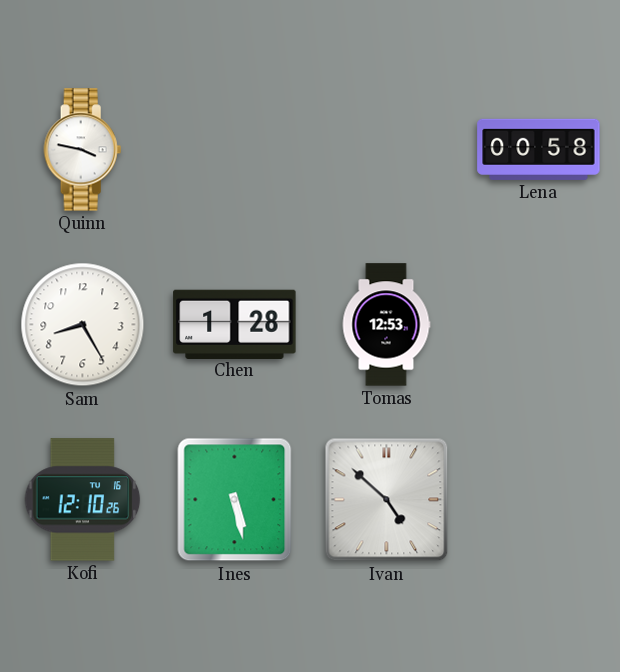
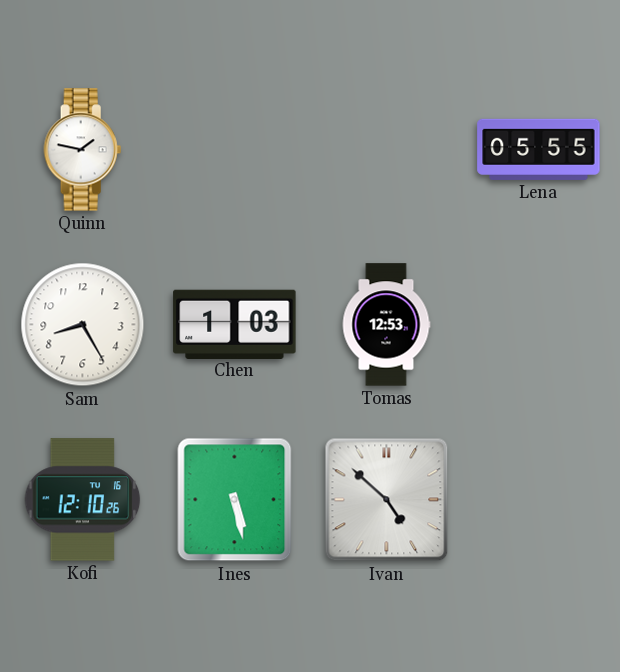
Quinn: 3:47 -> 1:47 (83, 150)
Lena: 00:58 -> 05:55 (539, 149)
Chen: 1:28 -> 1:03 (235, 324)
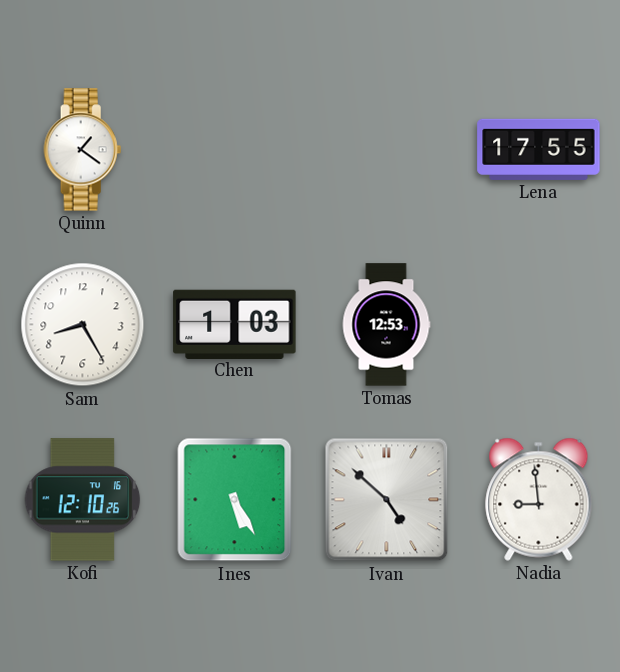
Quinn: 1:47 -> 1:21 (83, 150)
Lena: 05:55 -> 17:55 (539, 149)
Ines: 5:28 -> 5:25 (235, 500)
Nadia: none -> 8:59 (539, 499)
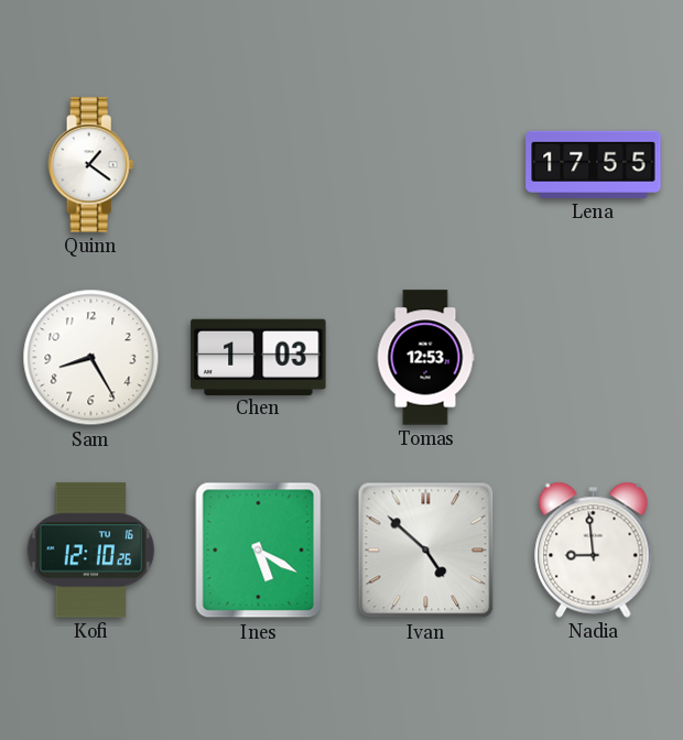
Ines: 5:25 -> 5:20 (259, 551)
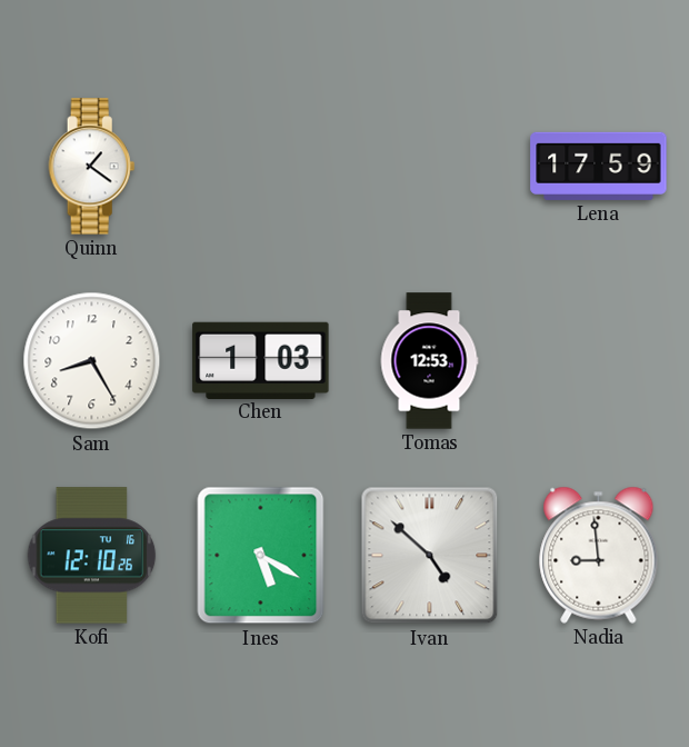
Lena: 17:55 -> 17:59 (599, 166)
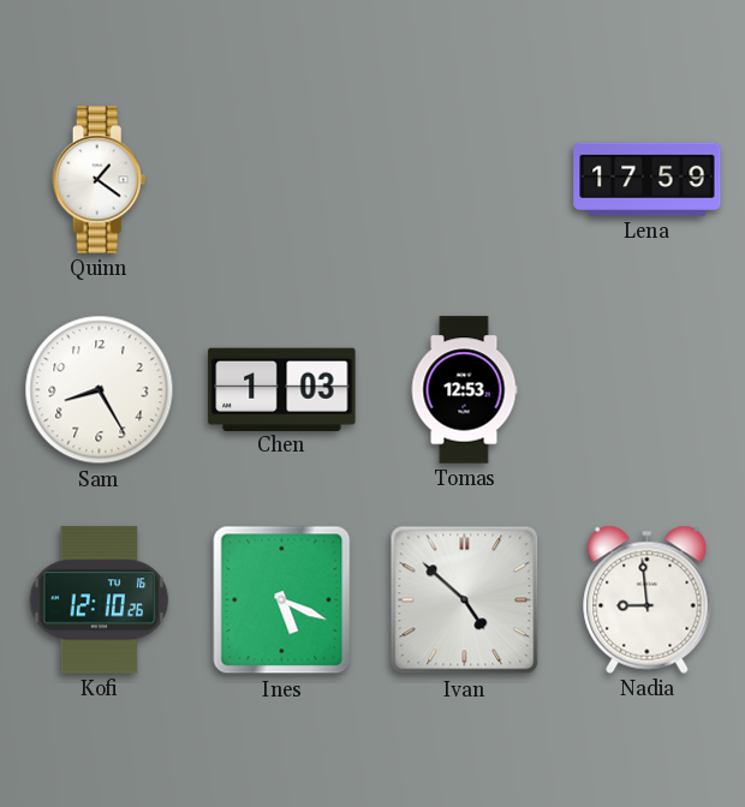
Ines: 5:20 -> 5:19 (282, 600)
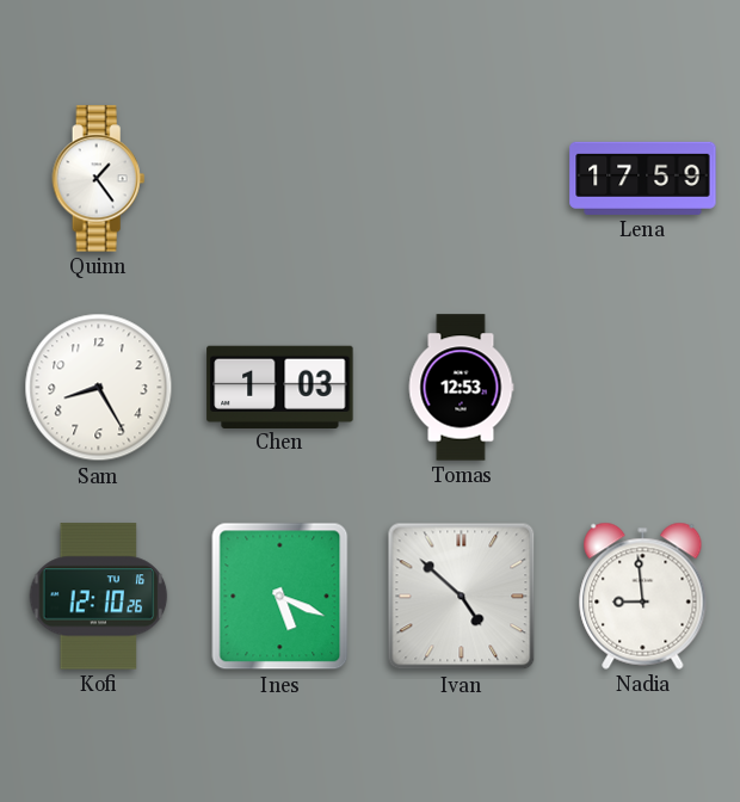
Quinn: 1:21 -> 1:24 (99, 179)
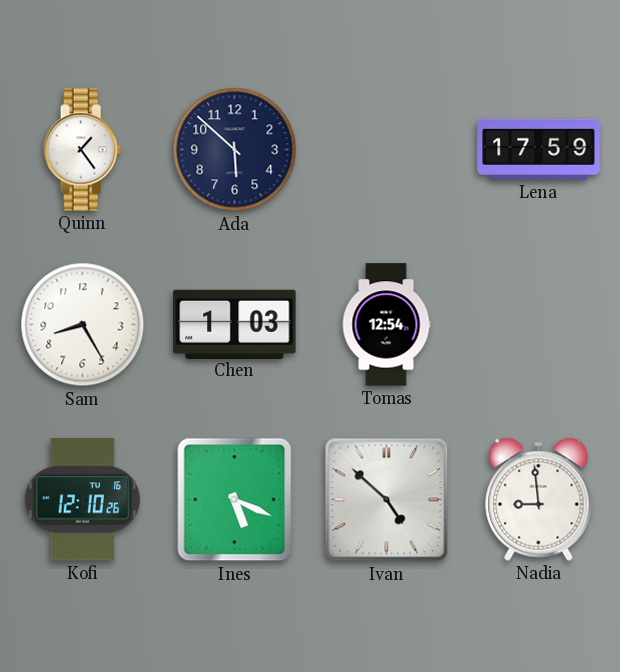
Ada: none -> 5:52 (235, 150)
Tomas: 12:53 -> 12:54 (386, 325)
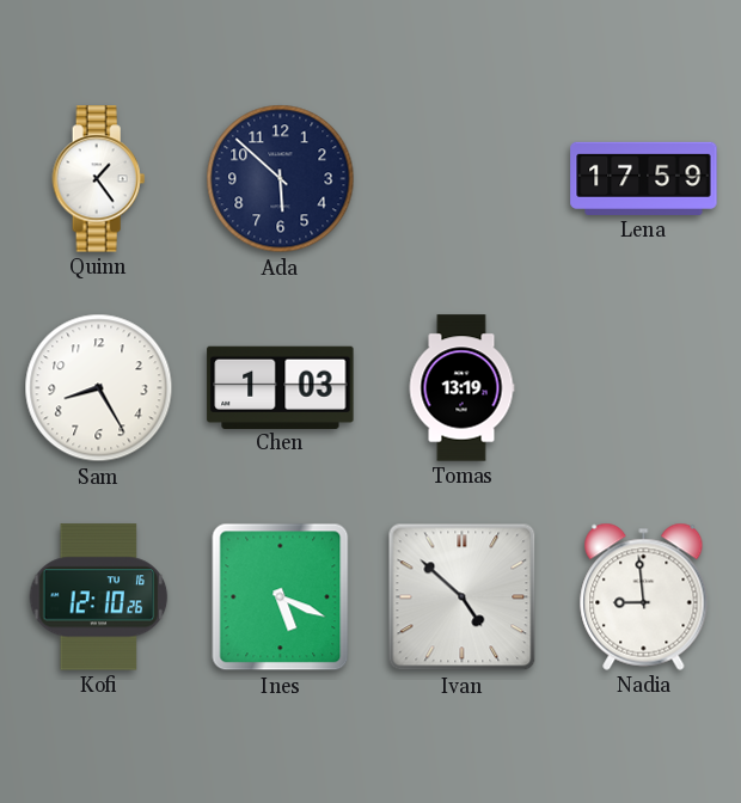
Tomas: 12:54 -> 13:19 (461, 388)
